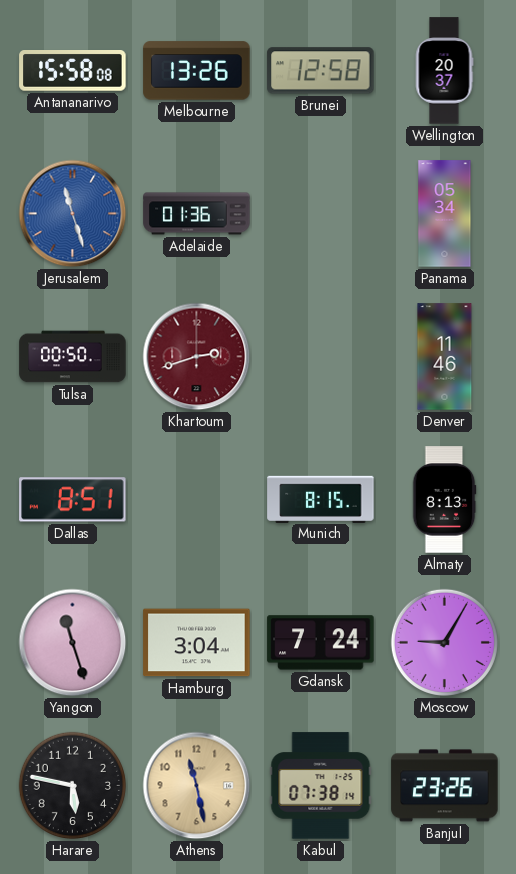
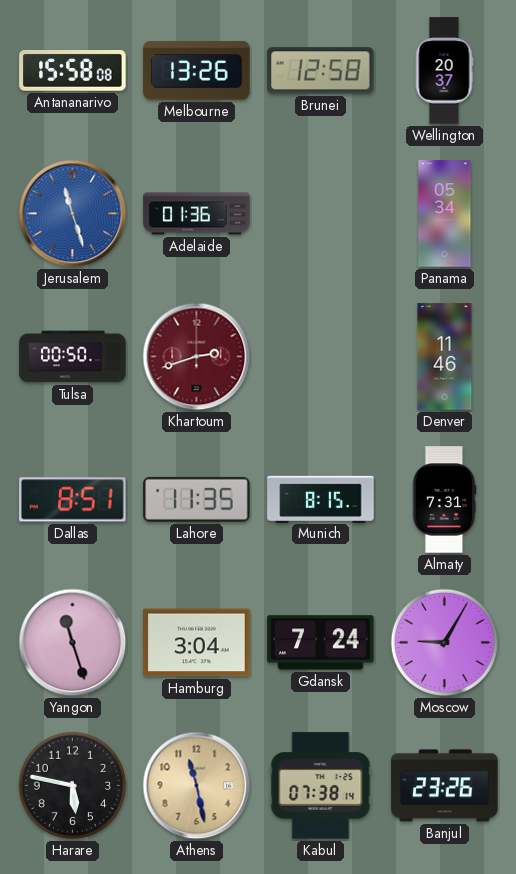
Lahore: none -> 11:35 (197, 499)
Almaty: 8:13 -> 7:31 (444, 500)
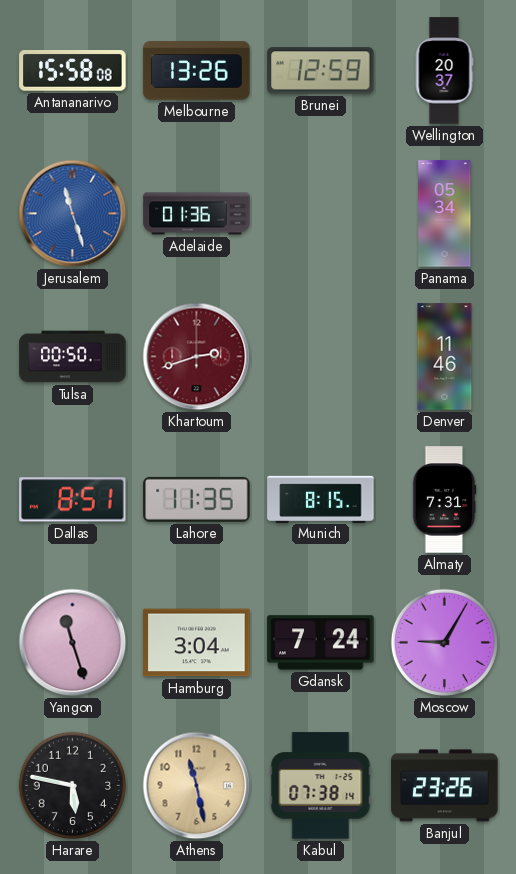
Brunei: 12:58 -> 12:59 (321, 71)
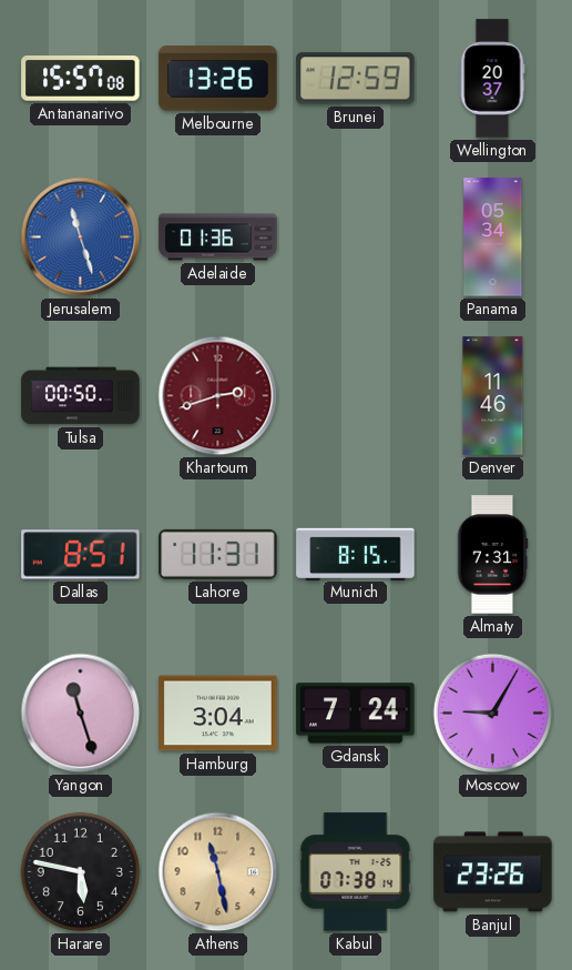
Antananarivo: 15:58 -> 15:57 (81, 79)
Lahore: 11:35 -> 11:31 (218, 554)
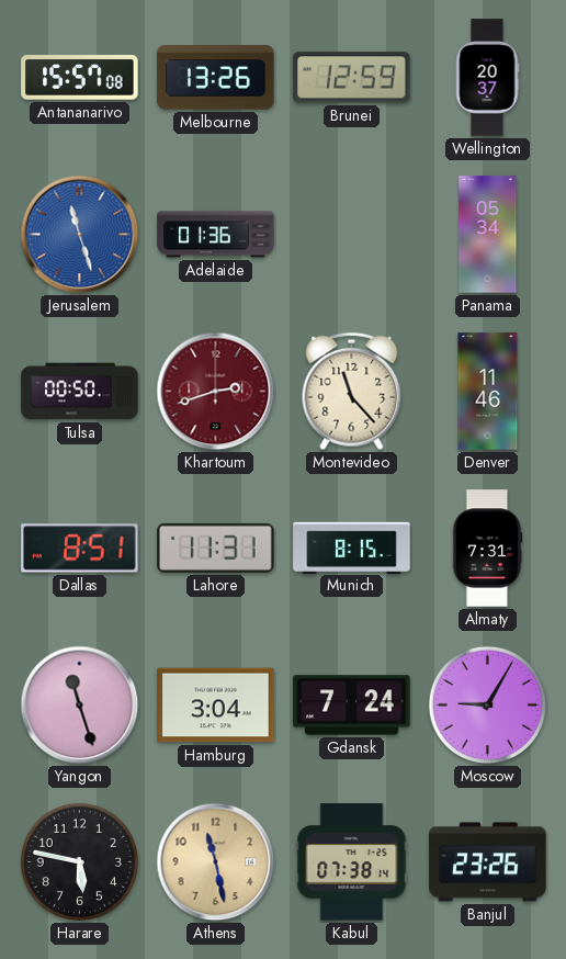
Montevideo: none -> 11:23 (352, 392)
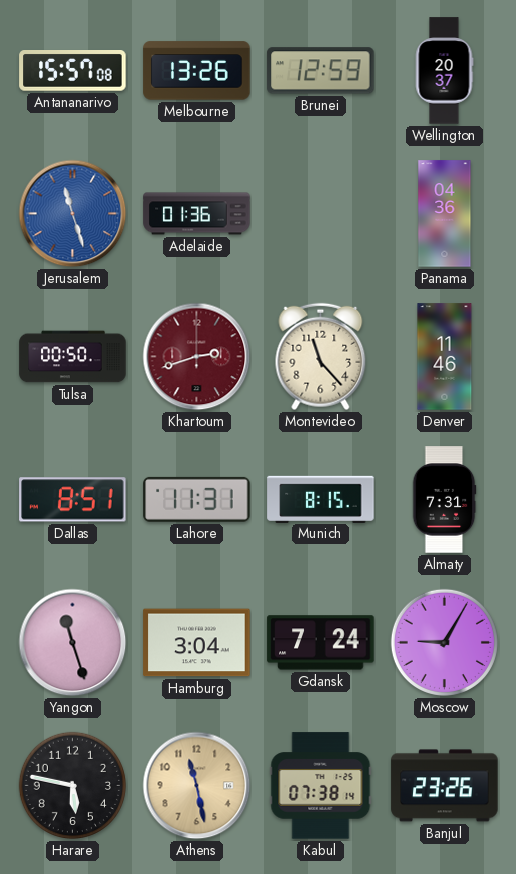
Panama: 05:34 -> 04:36 (445, 214)
